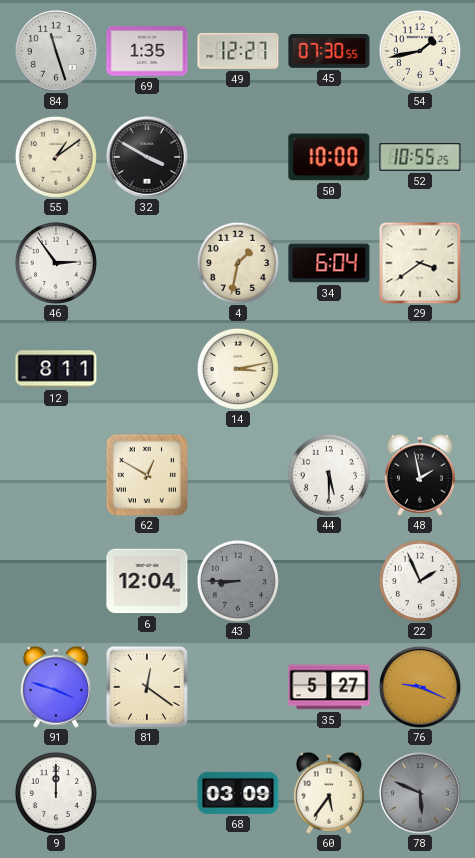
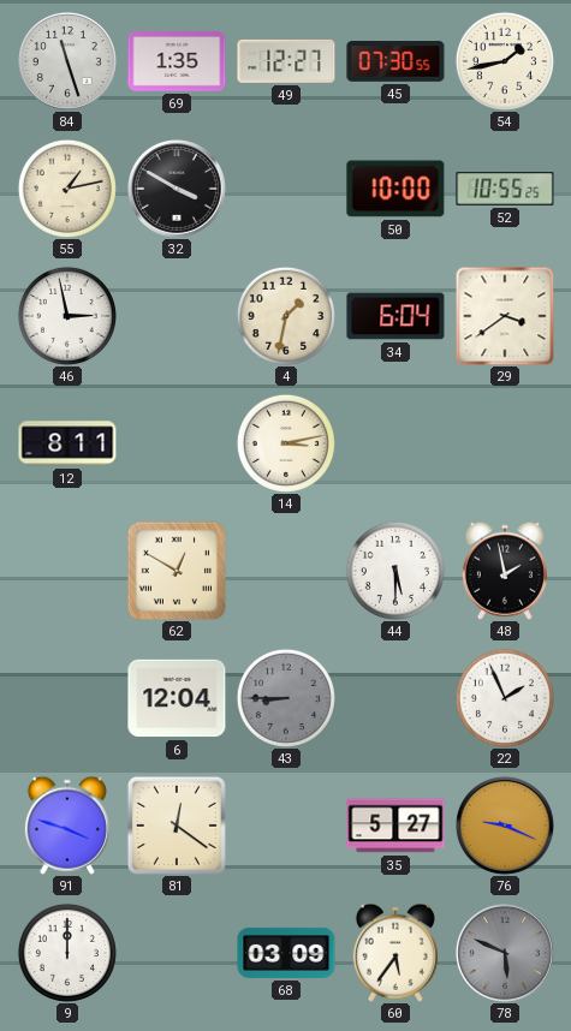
55: 1:09 -> 1:13 (67, 189)
46: 2:54 -> 2:58 (67, 316)
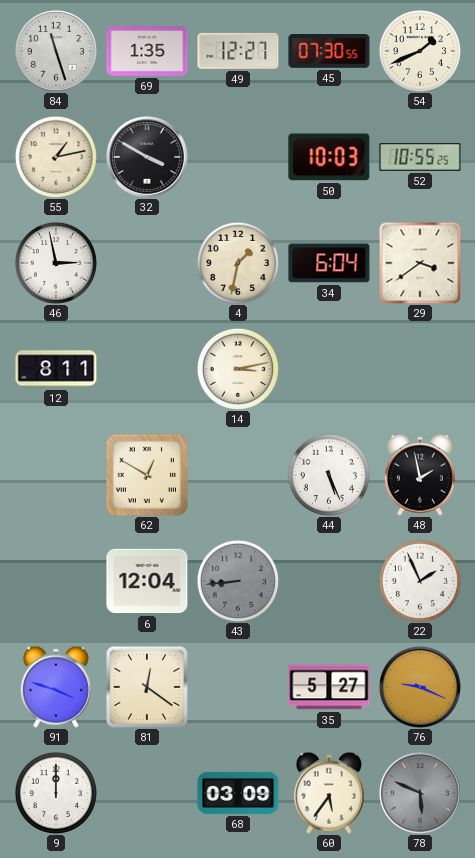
54: 1:43 -> 1:41 (420, 51)
50: 10:00 -> 10:03 (329, 157)
44: 5:30 -> 5:26 (329, 475)
43: 8:45 -> 8:44 (238, 581)
